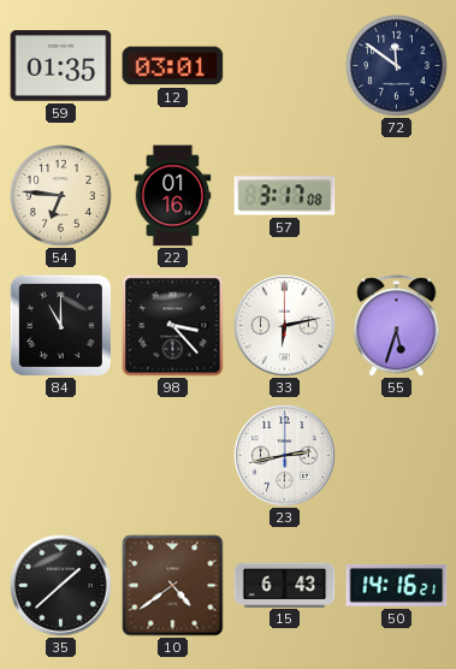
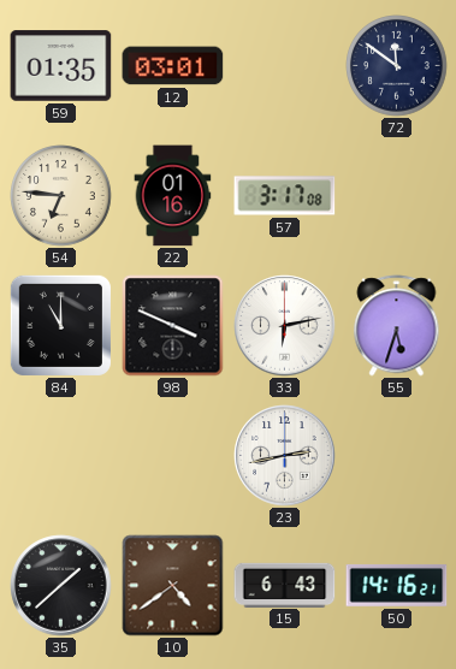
98: 3:23 -> 3:49 (173, 326)
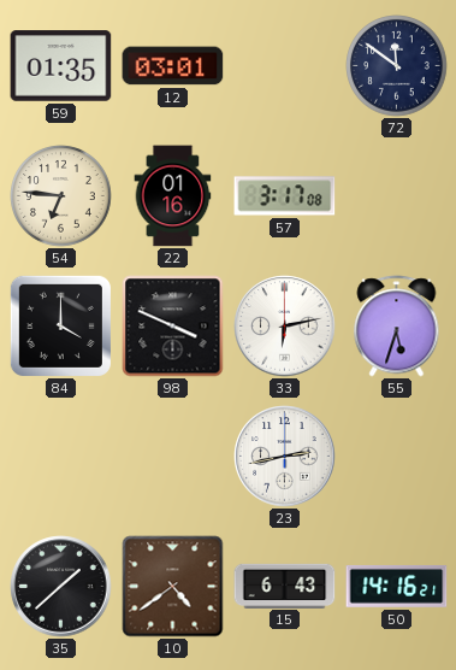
84: 11:00 -> 4:00 (60, 325)
